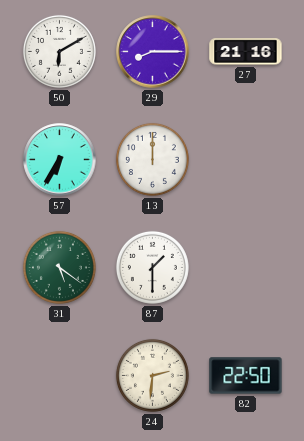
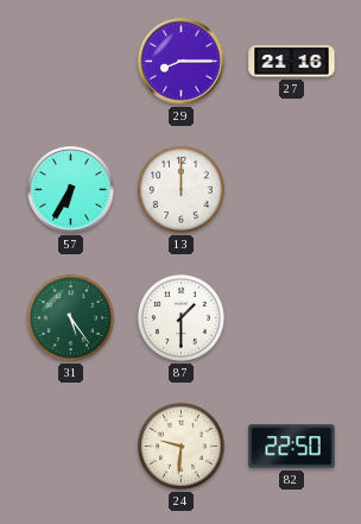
50: 6:10 -> none (59, 51)
31: 5:21 -> 5:24 (70, 317)
24: 2:31 -> 9:31 (180, 446)
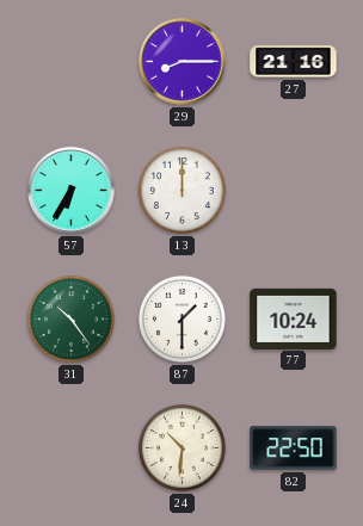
31: 5:24 -> 10:24 (70, 318)
77: none -> 10:24 (294, 318)
24: 9:31 -> 10:31 (181, 447)
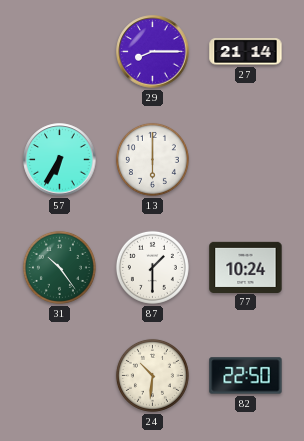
27: 21:16 -> 21:14 (246, 52)
13: 12:00 -> 6:00 (152, 159)
